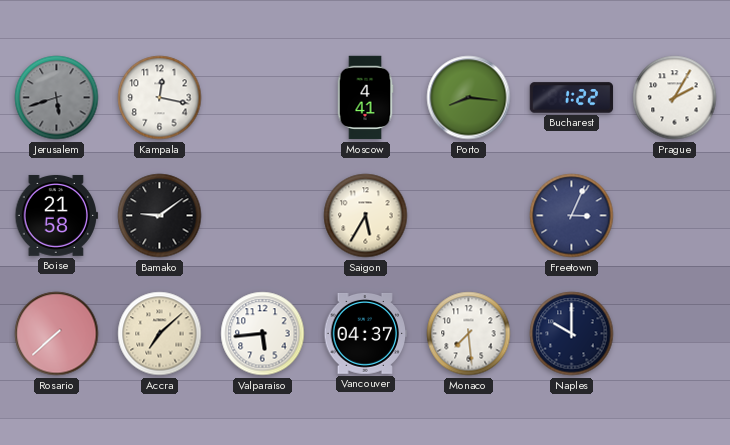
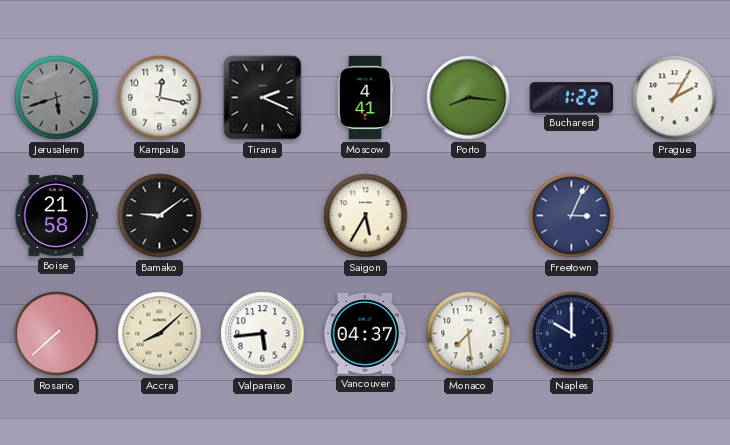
Tirana: none -> 2:19 (263, 98)
Accra: 7:08 -> 8:08 (160, 334)
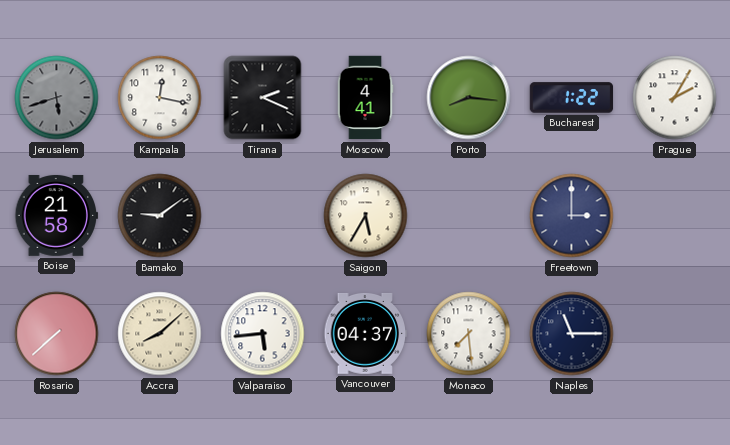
Freetown: 3:04 -> 3:00 (572, 216)
Naples: 10:00 -> 11:15 (572, 334)
